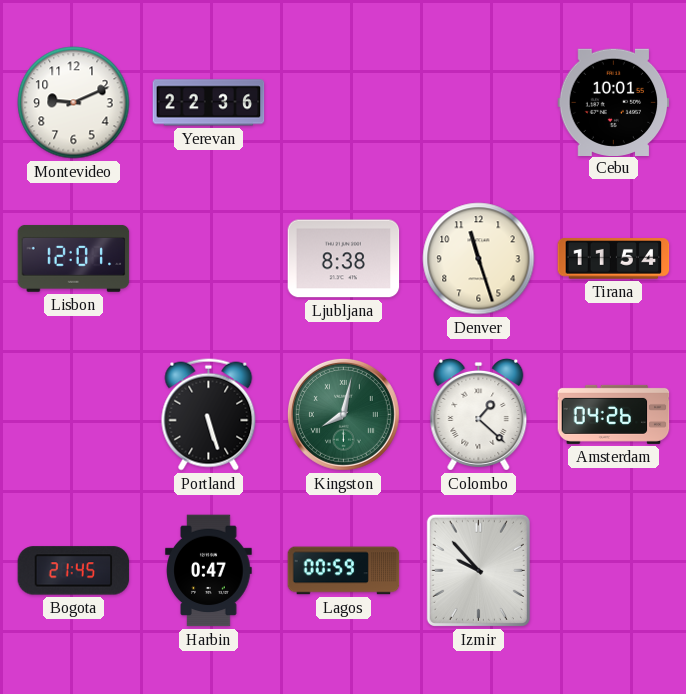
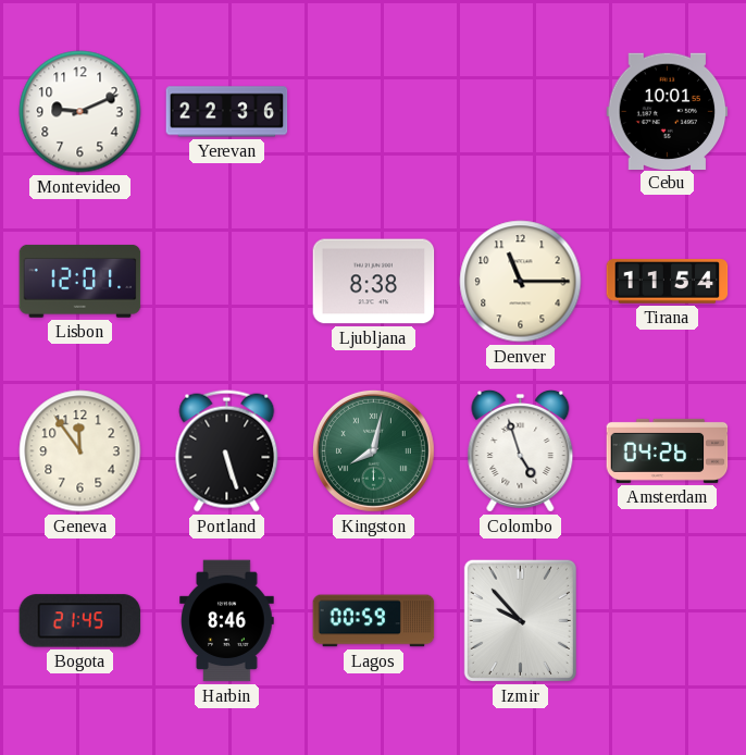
Denver: 11:27 -> 11:15 (521, 282)
Geneva: none -> 11:54 (80, 451)
Colombo: 1:22 -> 4:57 (521, 451)
Harbin: 0:47 -> 8:46 (227, 621)
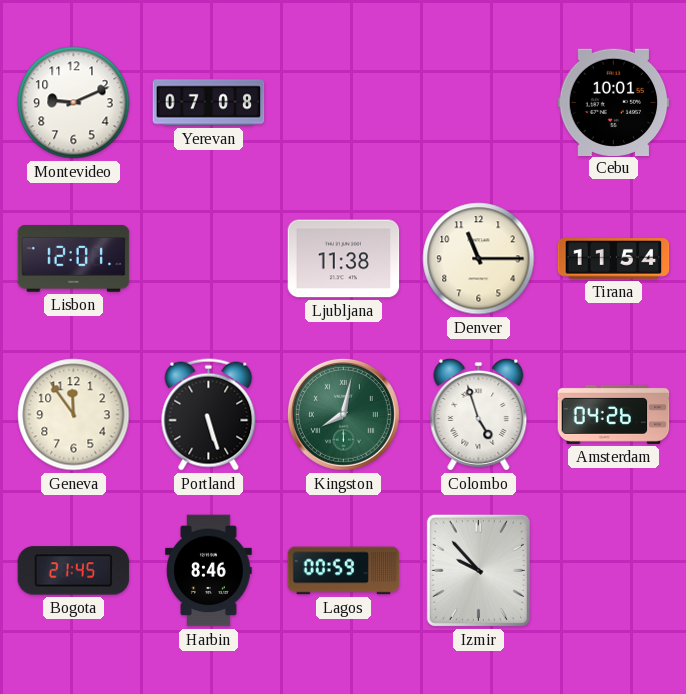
Yerevan: 22:36 -> 07:08 (209, 103)
Ljubljana: 8:38 -> 11:38 (344, 259)
